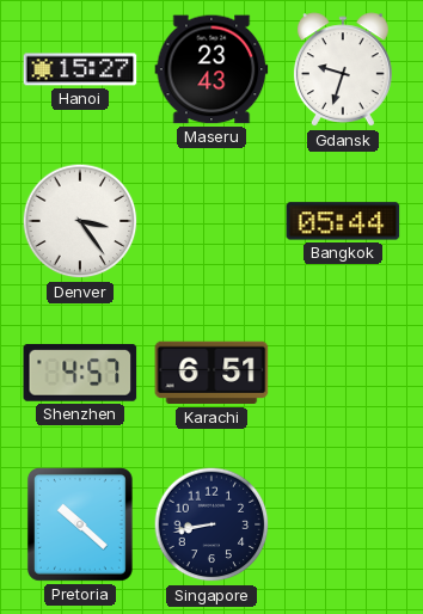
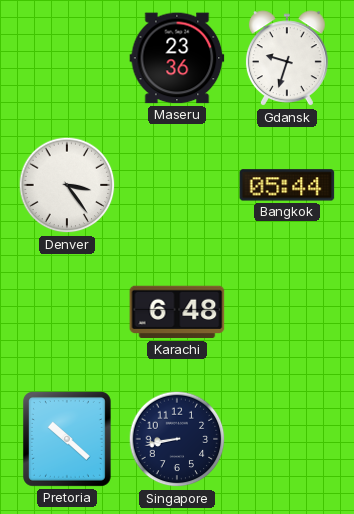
Hanoi: 15:27 -> none (80, 69)
Maseru: 23:43 -> 23:36 (177, 58)
Shenzhen: 4:57 -> none (80, 373)
Karachi: 6:51 -> 6:48 (177, 312)
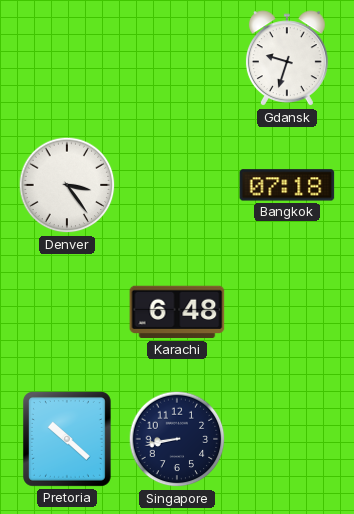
Maseru: 23:36 -> none (177, 58)
Bangkok: 05:44 -> 07:18 (287, 185)
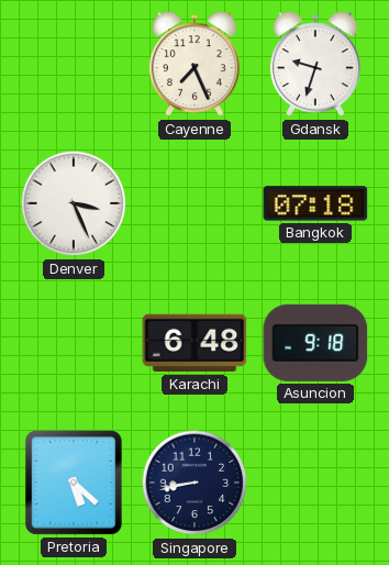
Cayenne: none -> 7:26 (194, 65)
Denver: 3:24 -> 3:26 (74, 203)
Asuncion: none -> 9:18 (315, 343)
Pretoria: 10:22 -> 5:22 (74, 483)
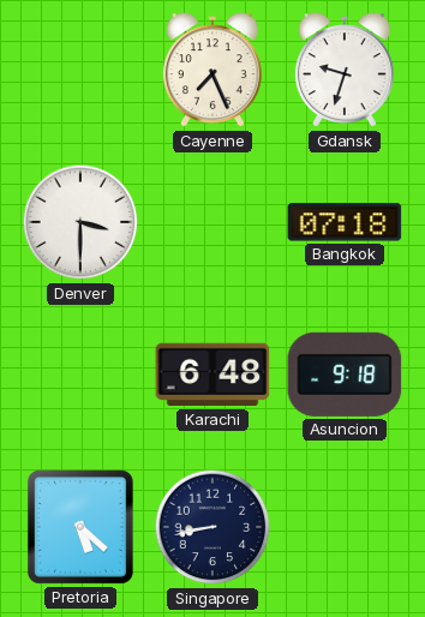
Denver: 3:26 -> 3:30 (80, 222)
